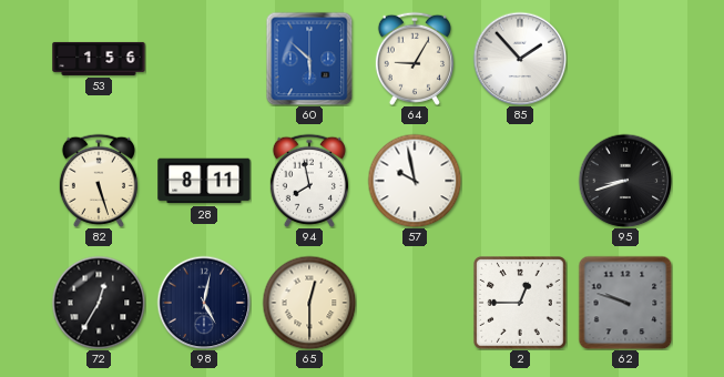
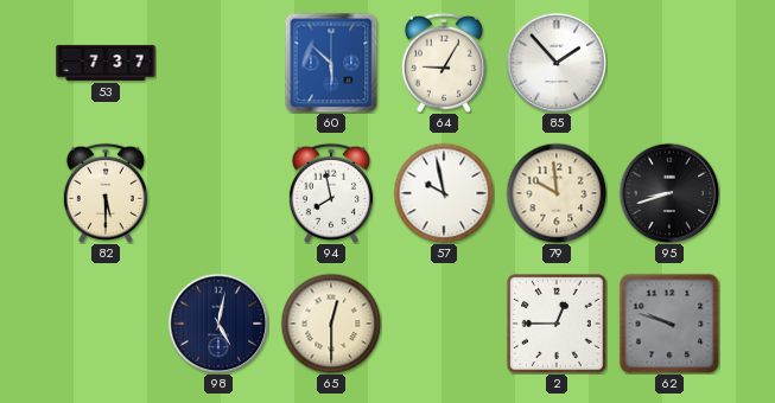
53: 1:56 -> 7:37 (106, 63)
82: 5:27 -> 5:30 (106, 193)
28: 8:11 -> none (204, 181)
79: none -> 9:59 (557, 193)
72: 12:35 -> none (99, 303)
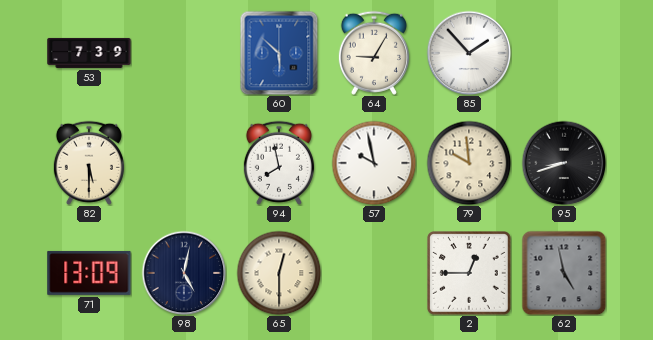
53: 7:37 -> 7:39 (89, 53)
71: none -> 13:09 (89, 273)
62: 9:48 -> 4:58 (564, 273)
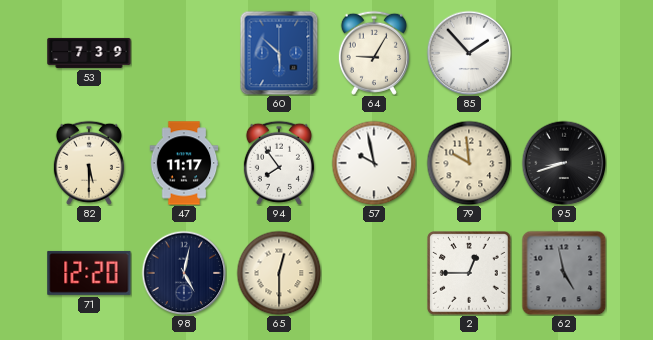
47: none -> 11:17 (184, 163)
94: 7:58 -> 7:54 (279, 163)
71: 13:09 -> 12:20 (89, 273)
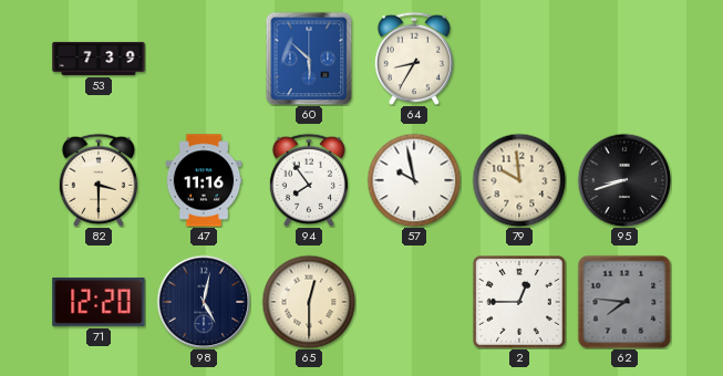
64: 9:05 -> 8:35 (414, 59)
85: 1:53 -> none (469, 53)
82: 5:30 -> 3:30 (99, 180)
47: 11:17 -> 11:16 (204, 180)
62: 4:58 -> 7:46 (624, 302)
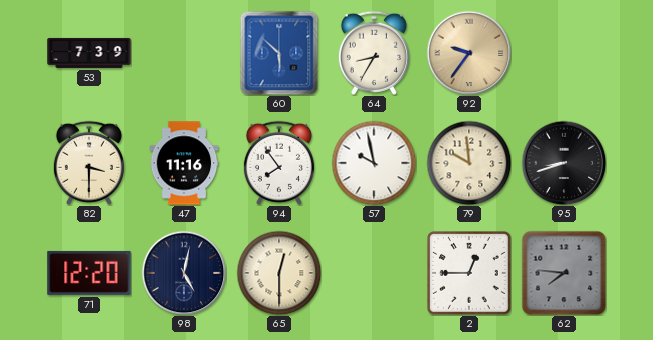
92: none -> 9:36 (469, 53)
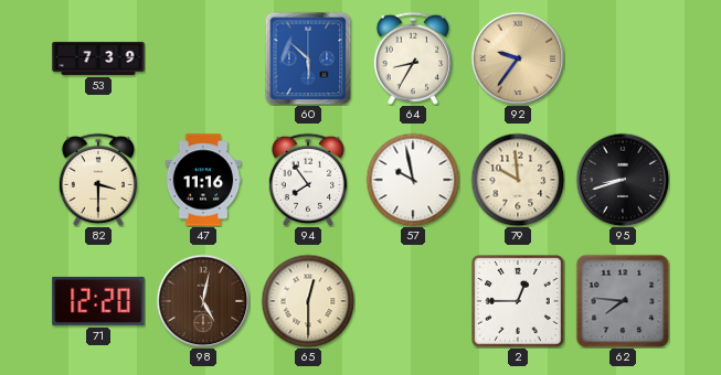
98 dial: navy -> brown (203, 301)
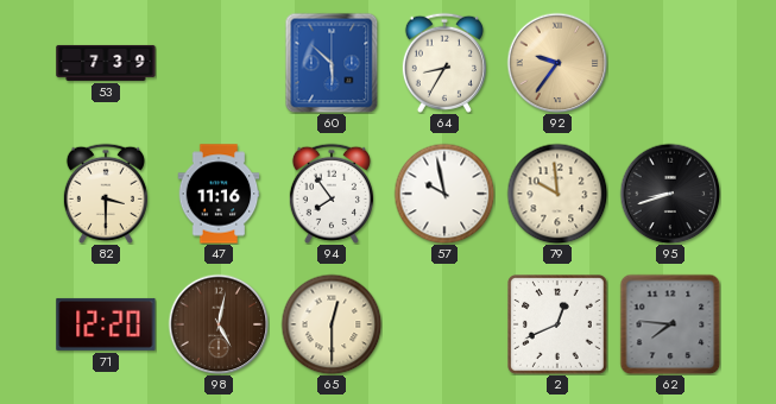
2: 12:45 -> 12:41 (559, 326)
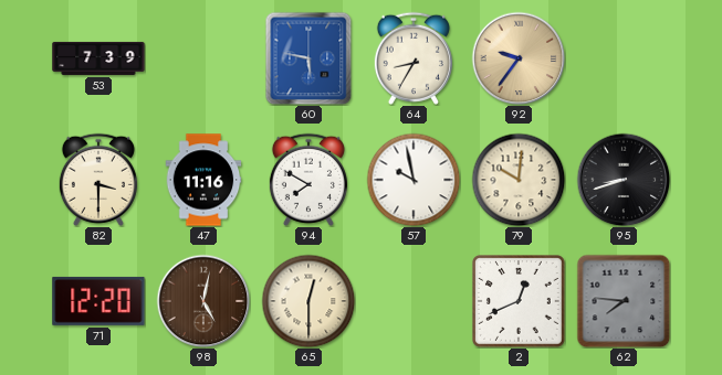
60: 5:52 -> 5:47 (308, 58)
94: 7:54 -> 7:50 (308, 180)
79: 9:59 -> 10:01 (519, 180)
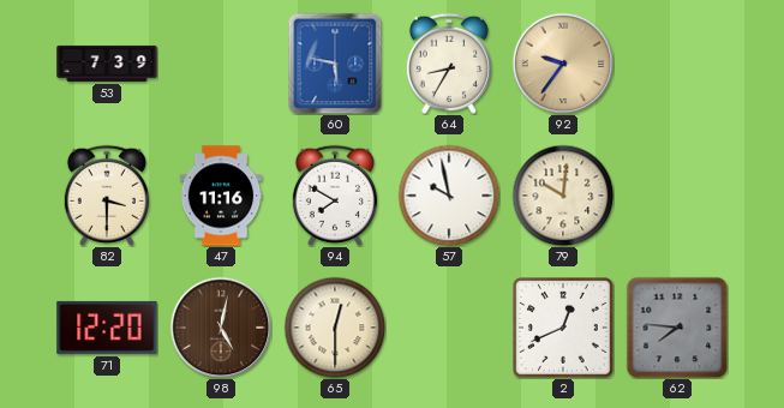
95: 8:42 -> none (624, 180)
